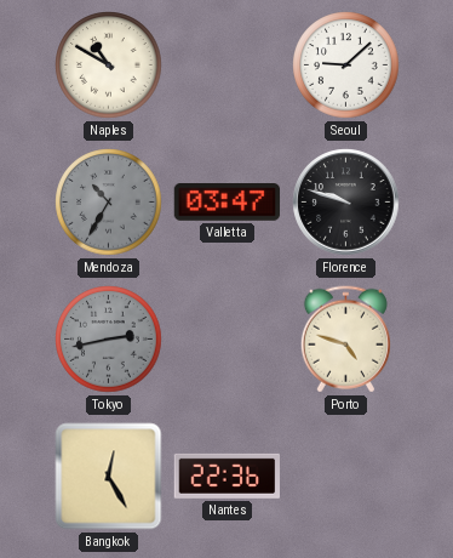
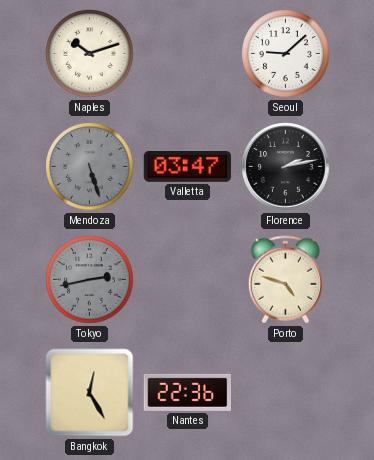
Naples: 10:50 -> 10:12 (90, 54)
Mendoza: 10:35 -> 5:27 (90, 167)
Florence: 9:48 -> 2:13 (286, 167)
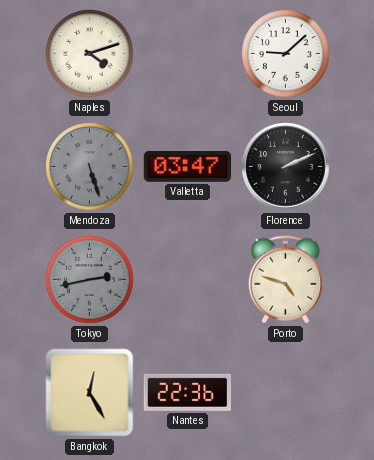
Naples: 10:12 -> 4:12 (90, 54)
Florence: 2:13 -> 2:11 (286, 167)
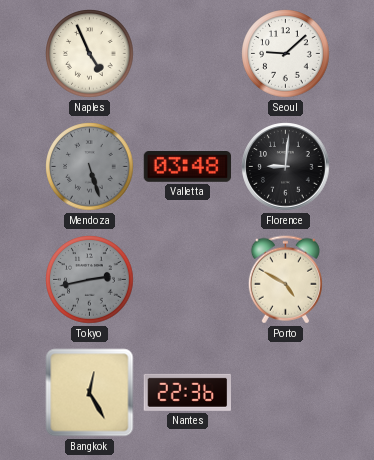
Naples: 4:12 -> 4:56 (90, 54)
Valletta: 03:47 -> 03:48 (188, 167)
Florence: 2:11 -> 9:01 (286, 167)
Porto: 4:48 -> 4:50 (285, 280)
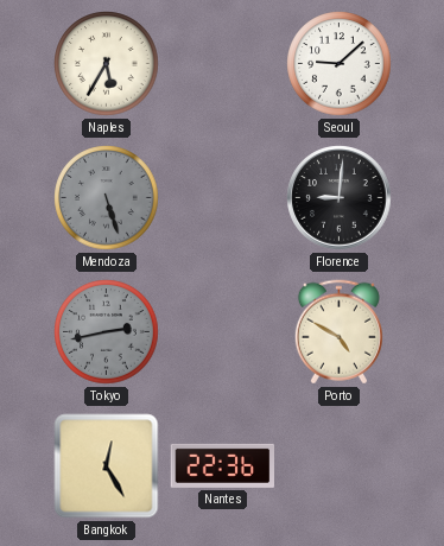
Naples: 4:56 -> 5:35 (107, 64)
Valletta: 03:48 -> none (188, 167)
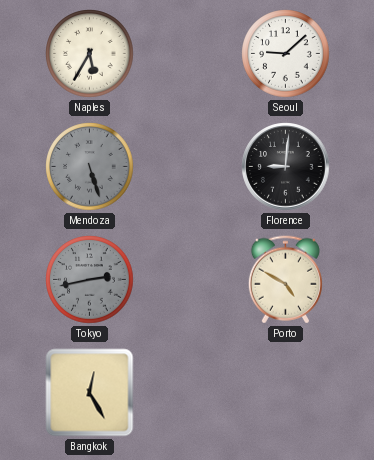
Nantes: 22:36 -> none (222, 465)
